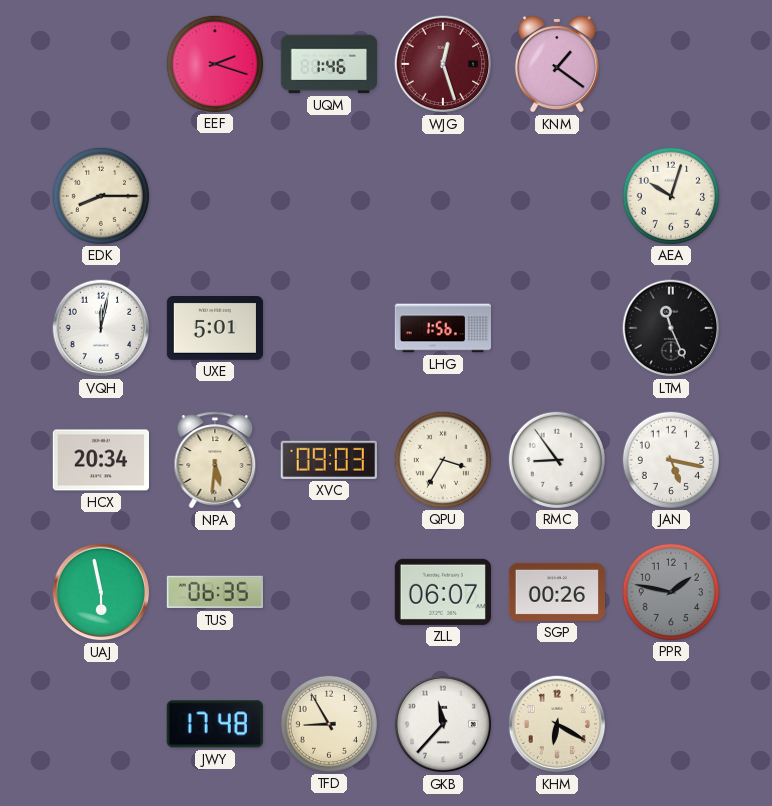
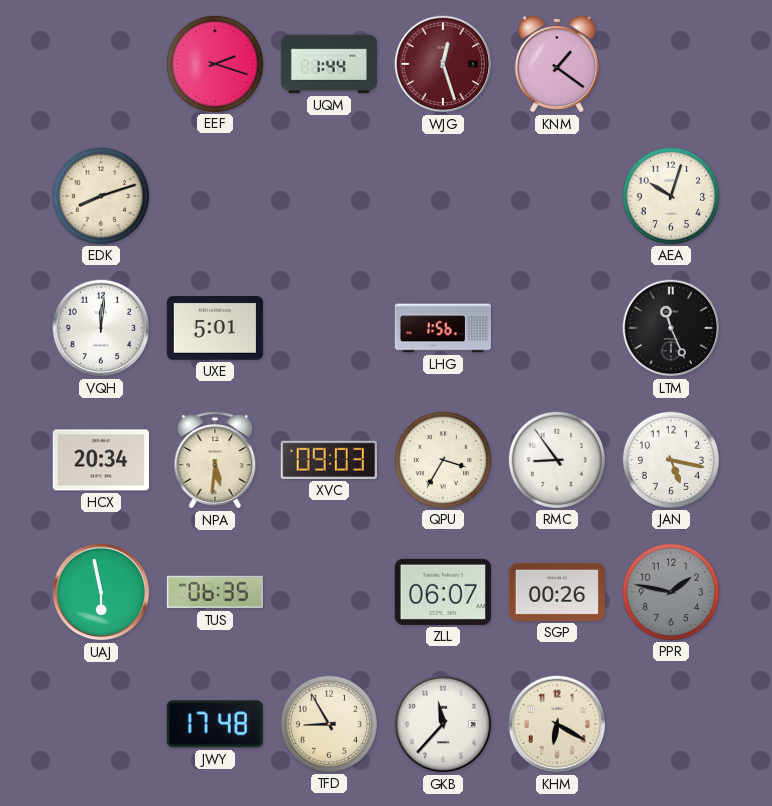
UQM: 1:46 -> 1:44 (328, 64)
EDK: 8:15 -> 8:12 (100, 195)
VQH: 12:02 -> 12:01 (101, 328)
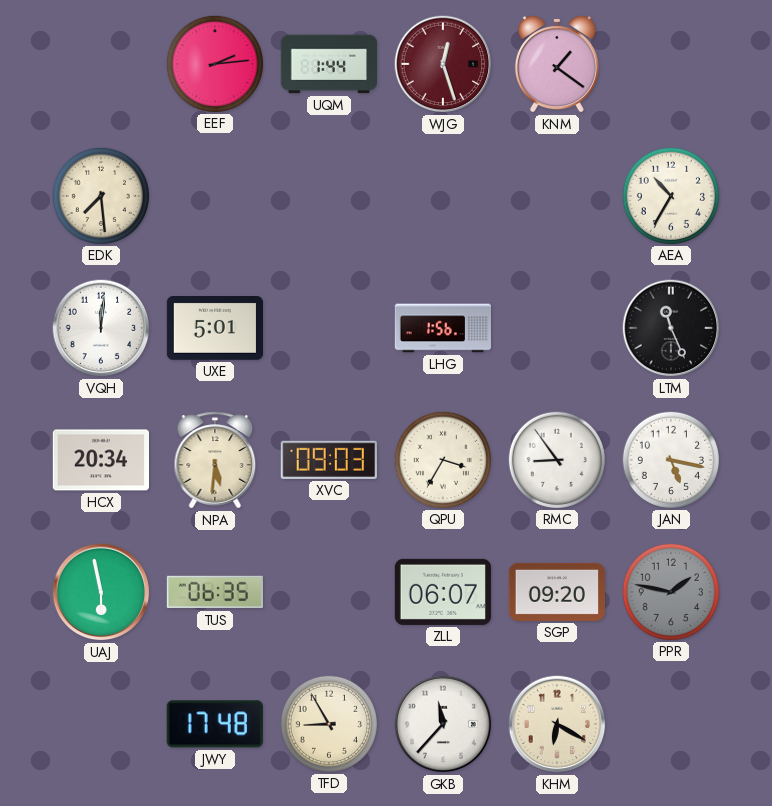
EEF: 2:18 -> 2:14 (214, 63)
EDK: 8:12 -> 7:29 (100, 195)
AEA: 10:03 -> 10:35 (670, 195)
SGP: 00:26 -> 09:20 (556, 592)
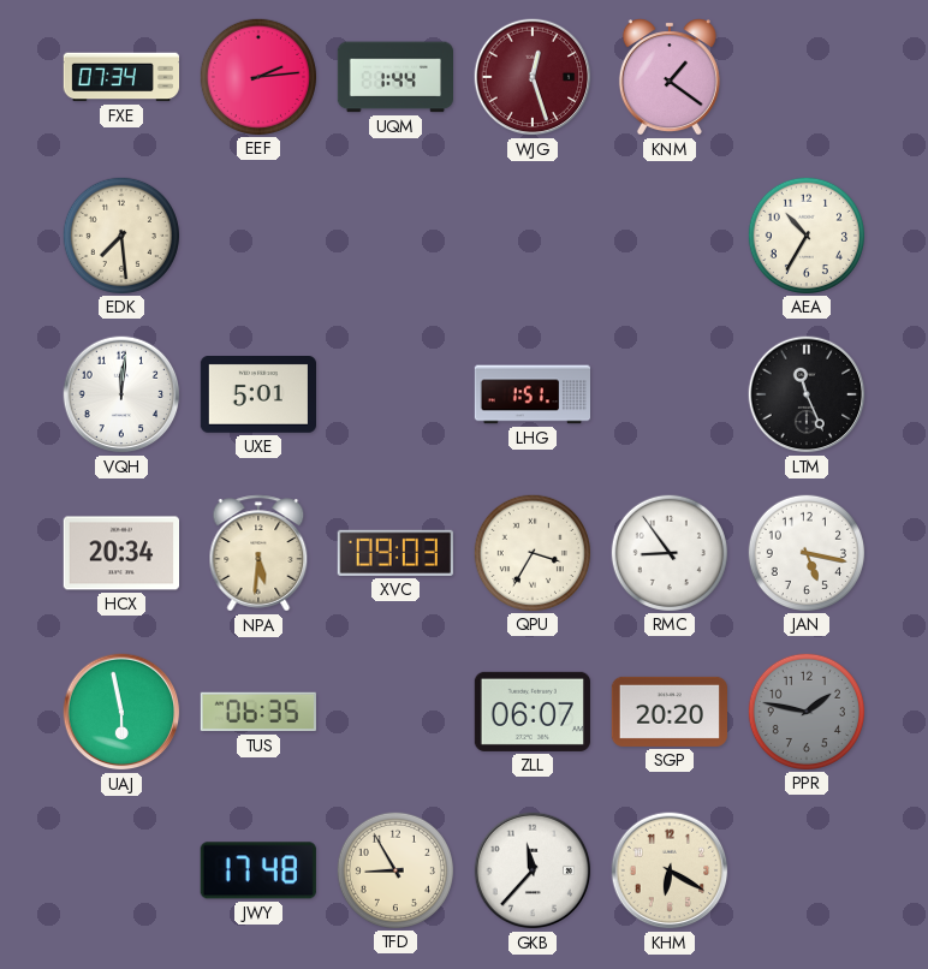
FXE: none -> 07:34 (120, 77)
LHG: 1:56 -> 1:51 (531, 394)
SGP: 09:20 -> 20:20 (668, 712)
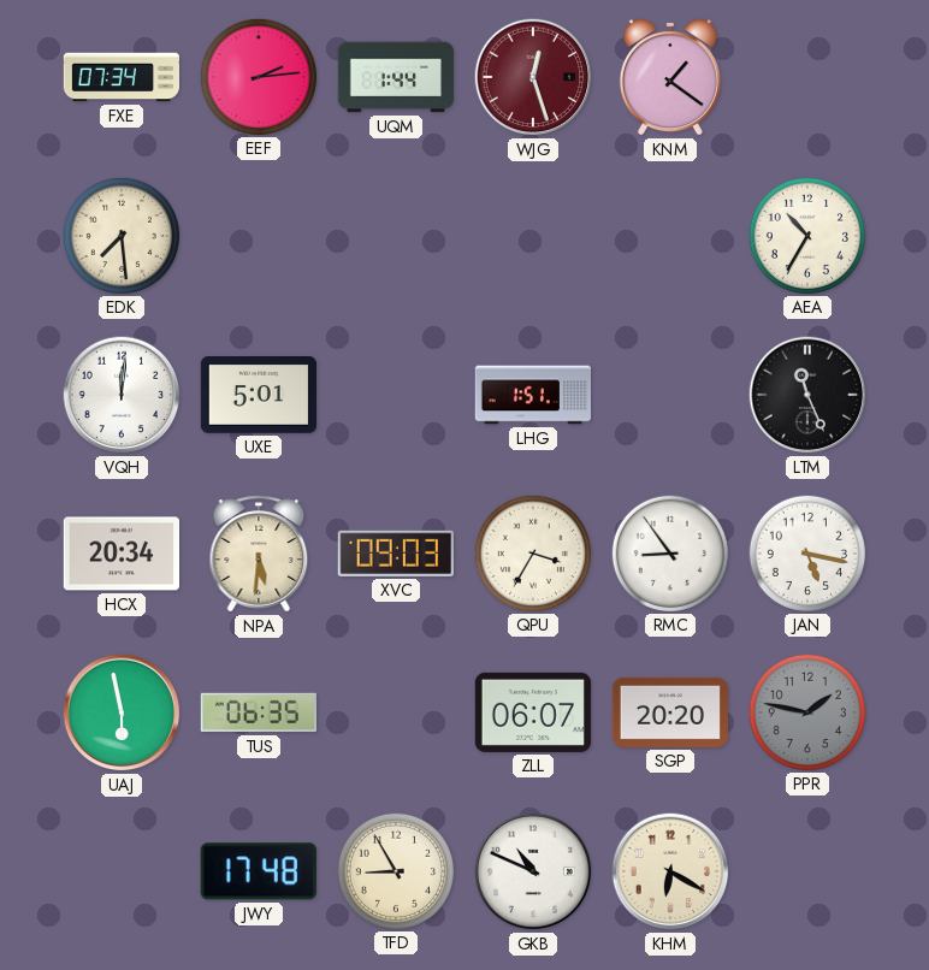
GKB: 11:37 -> 10:49 (533, 871)
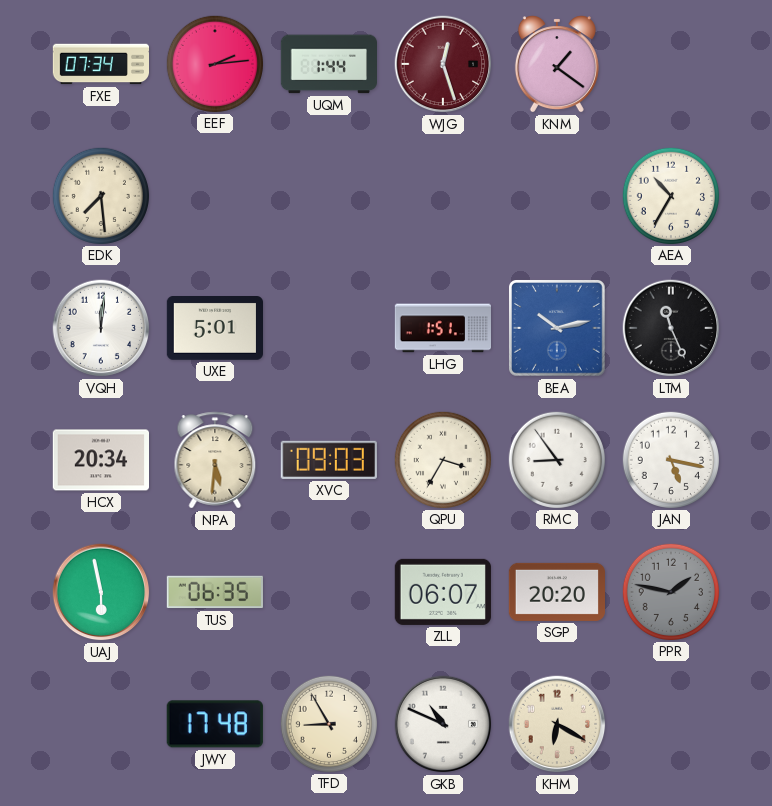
BEA: none -> 10:13 (558, 329)
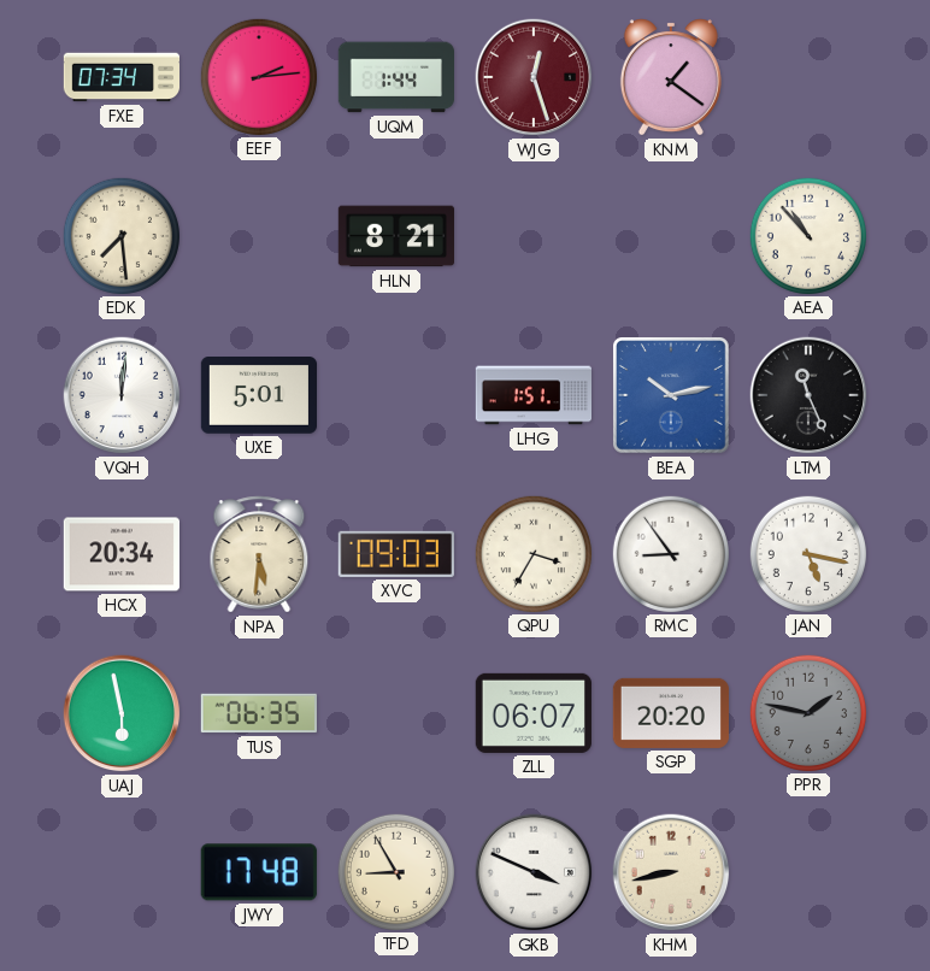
HLN: none -> 8:21 (395, 236)
AEA: 10:35 -> 10:53 (807, 235)
GKB: 10:49 -> 3:49 (534, 872)
KHM: 6:20 -> 8:43 (671, 872)
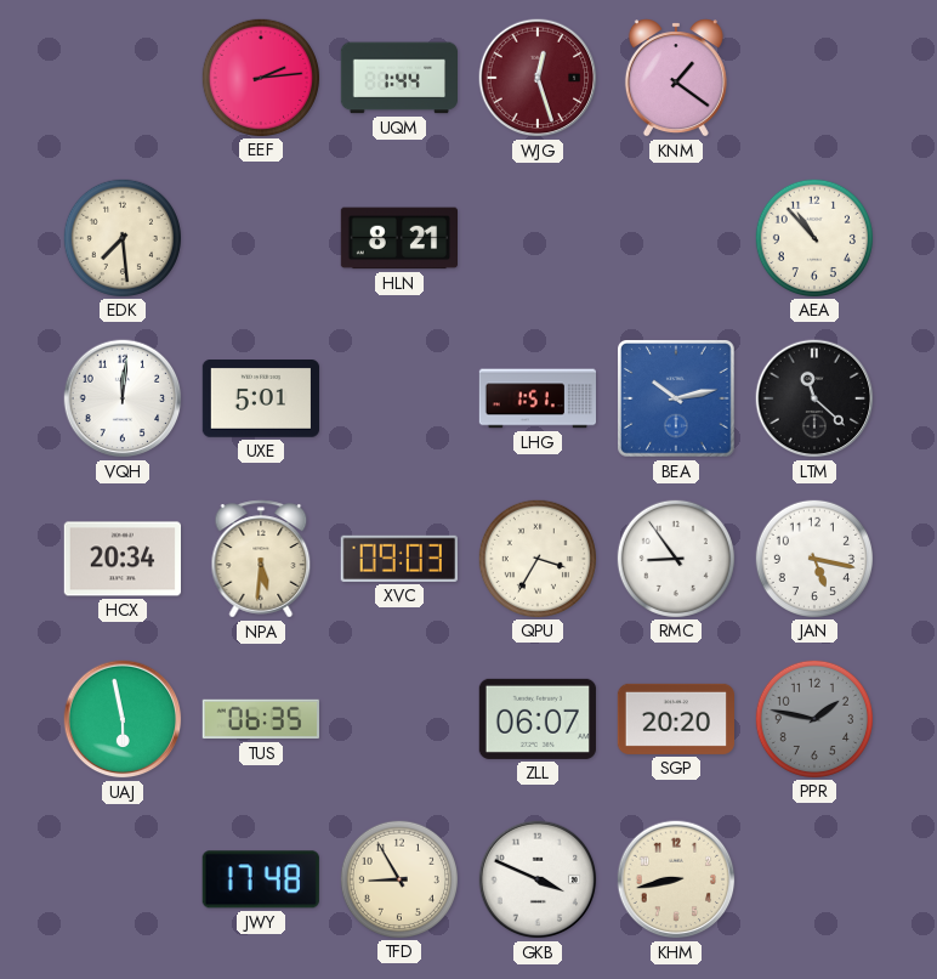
FXE: 07:34 -> none (120, 77)
LTM: 11:26 -> 11:22 (814, 398)
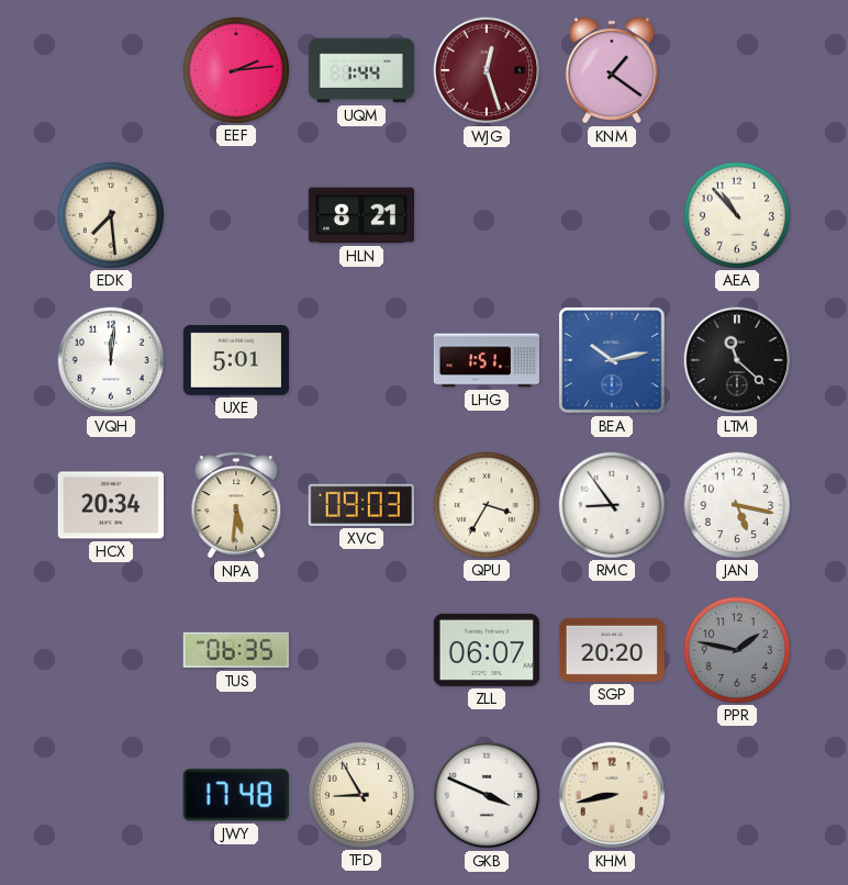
UAJ: 5:58 -> none (123, 719)
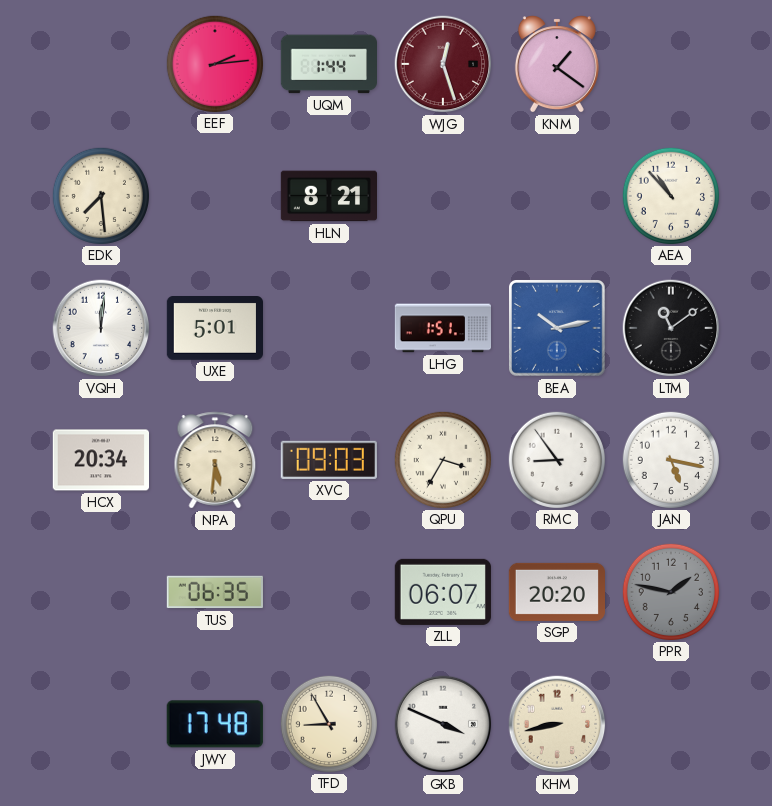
LTM: 11:22 -> 11:09 (671, 328)
